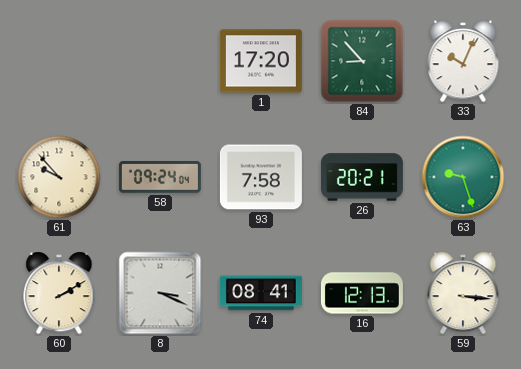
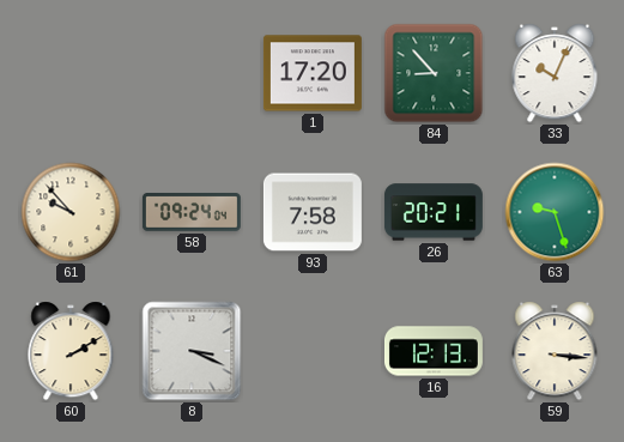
74: 08:41 -> none (261, 293)
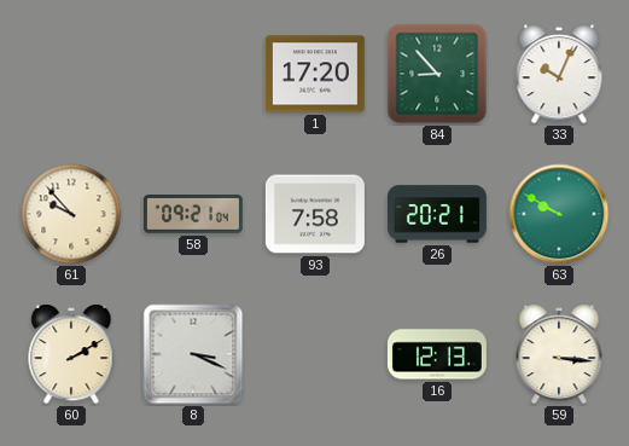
58: 09:24 -> 09:21 (193, 215)
63: 9:27 -> 9:50 (559, 214)
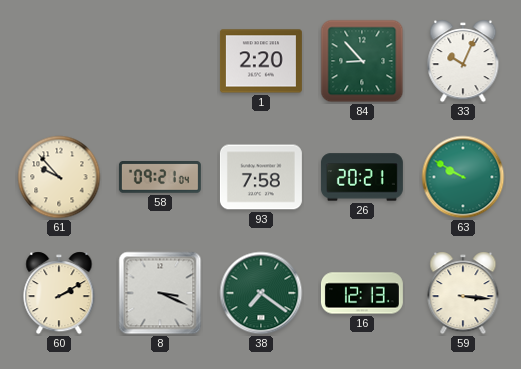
1: 17:20 -> 2:20 (261, 61)
38: none -> 7:21 (261, 293)
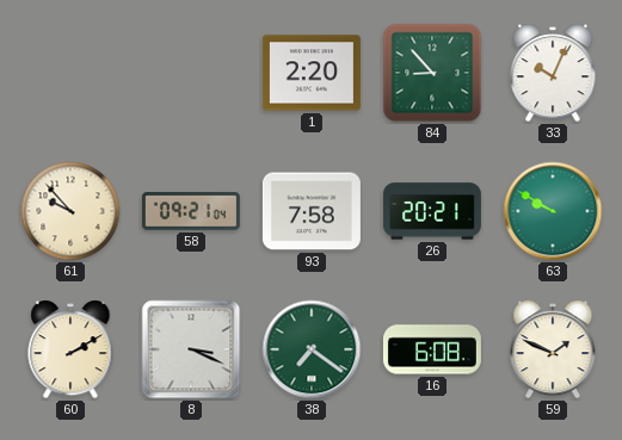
16: 12:13 -> 6:08 (432, 349)
59: 3:16 -> 1:49 (553, 349)
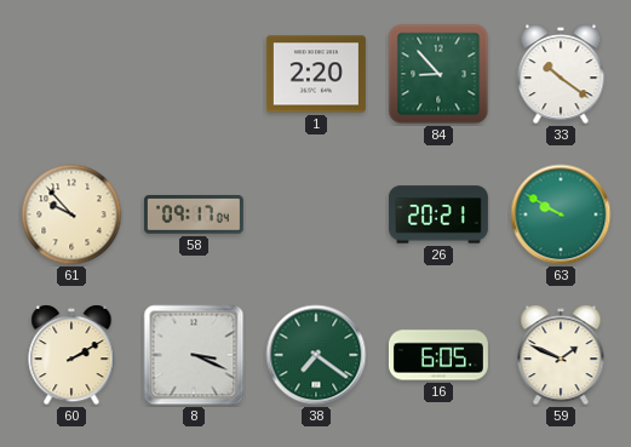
33: 10:04 -> 10:21 (561, 74)
58: 09:21 -> 09:17 (194, 216)
93: 7:58 -> none (312, 211)
16: 6:08 -> 6:05 (438, 355)
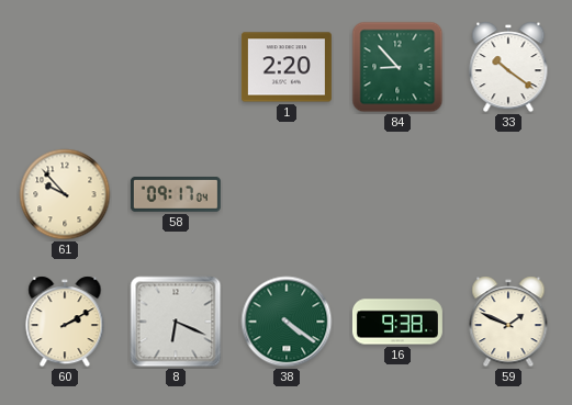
26: 20:21 -> none (438, 214)
63: 9:50 -> none (561, 214)
8: 3:19 -> 6:19 (176, 322)
38: 7:21 -> 4:21 (287, 322)
16: 6:05 -> 9:38 (397, 322)
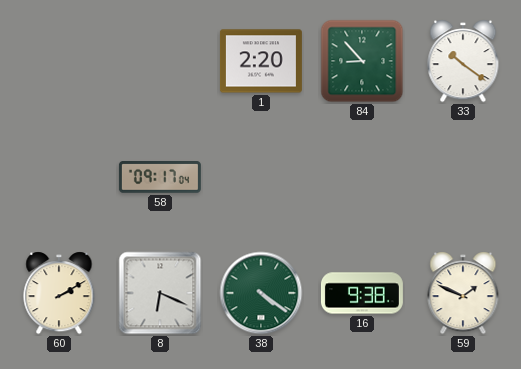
61: 9:53 -> none (65, 194)
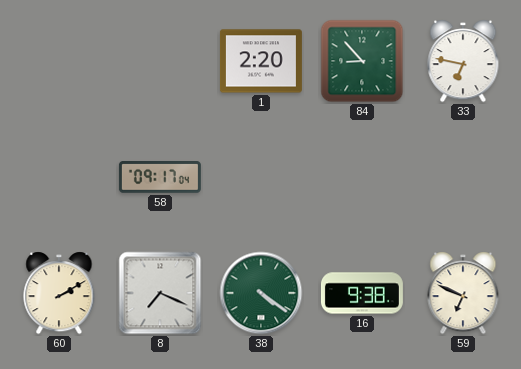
33: 10:21 -> 6:47 (463, 61)
8: 6:19 -> 7:19 (160, 293)
59: 1:49 -> 6:49 (463, 293)
